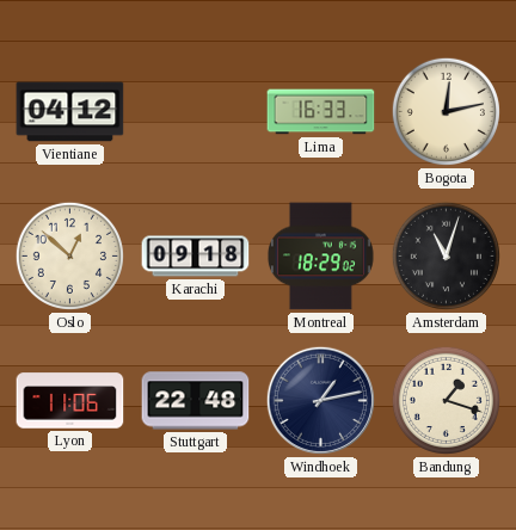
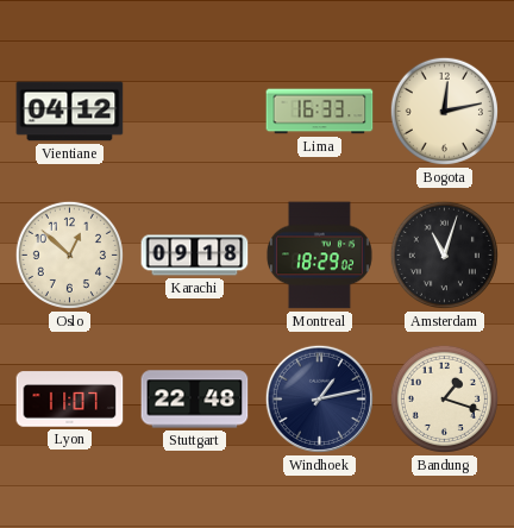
Lyon: 11:06 -> 11:07 (70, 400)
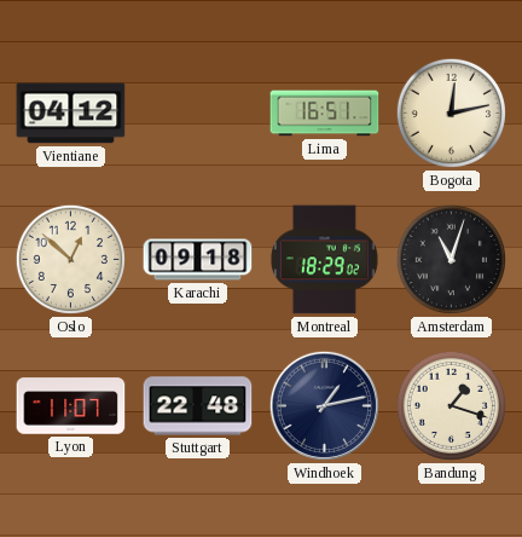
Lima: 16:33 -> 16:51 (325, 114)
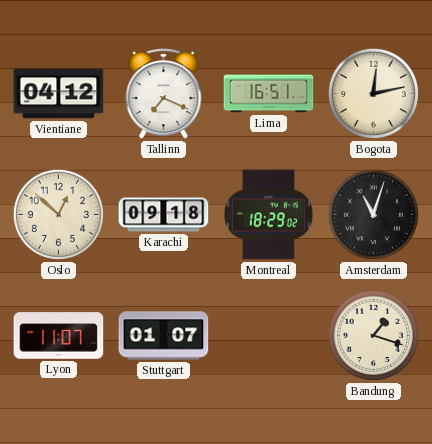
Tallinn: none -> 7:19 (164, 94)
Stuttgart: 22:48 -> 01:07 (164, 336)
Windhoek: 1:13 -> none (324, 405)
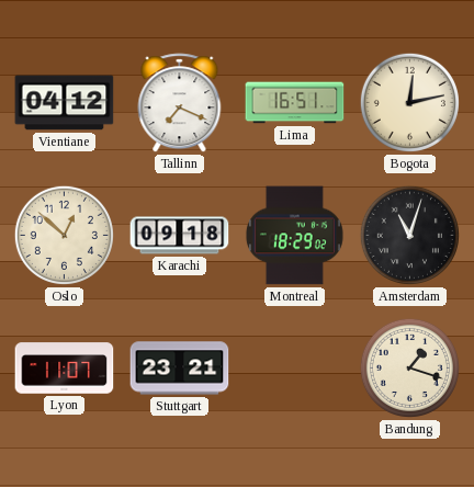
Stuttgart: 01:07 -> 23:21 (180, 369)
